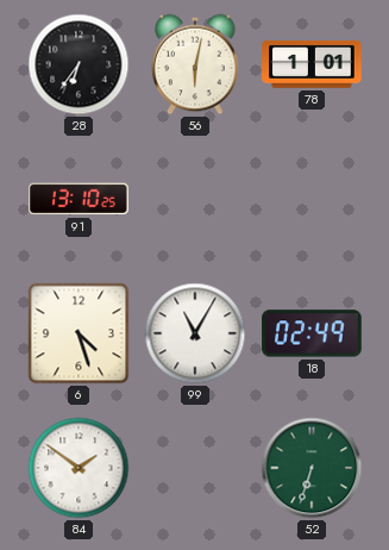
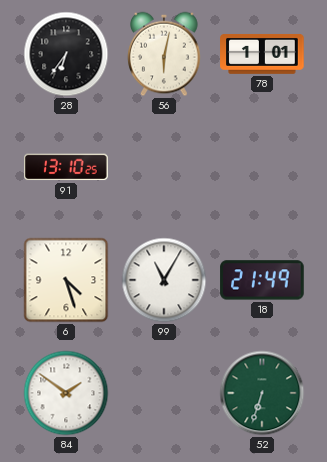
18: 02:49 -> 21:49 (262, 280)
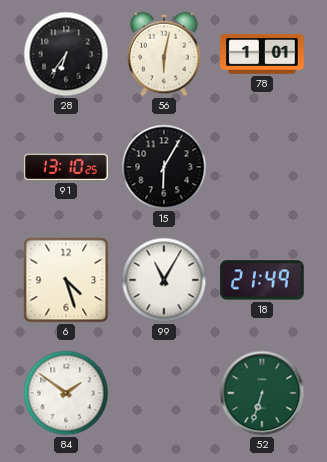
15: none -> 6:05 (164, 167)
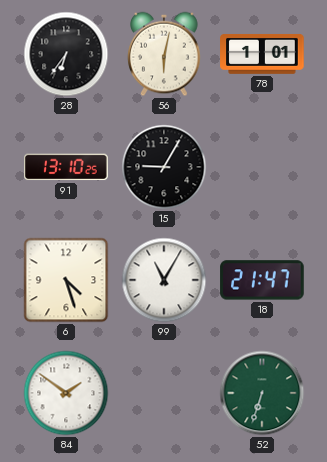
15: 6:05 -> 9:05 (164, 167)
18: 21:49 -> 21:47 (262, 280)
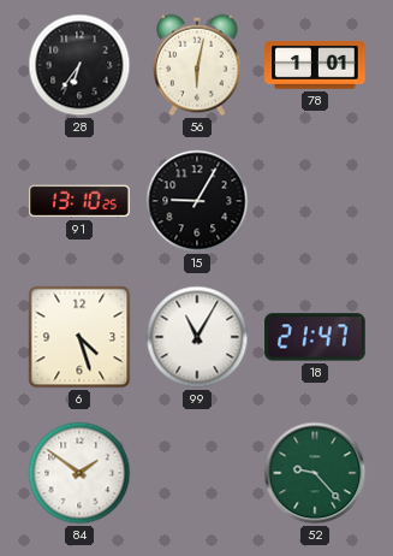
52: 6:33 -> 9:23 (315, 473)
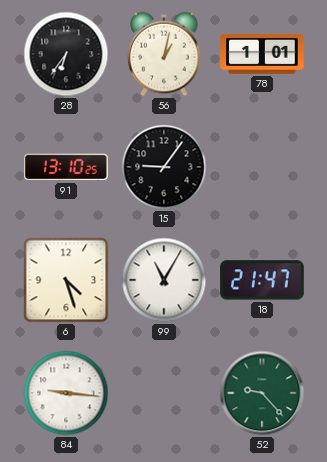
56: 6:02 -> 1:02 (164, 54)
15: 9:05 -> 9:06 (164, 167)
84: 1:51 -> 9:16 (66, 393)
